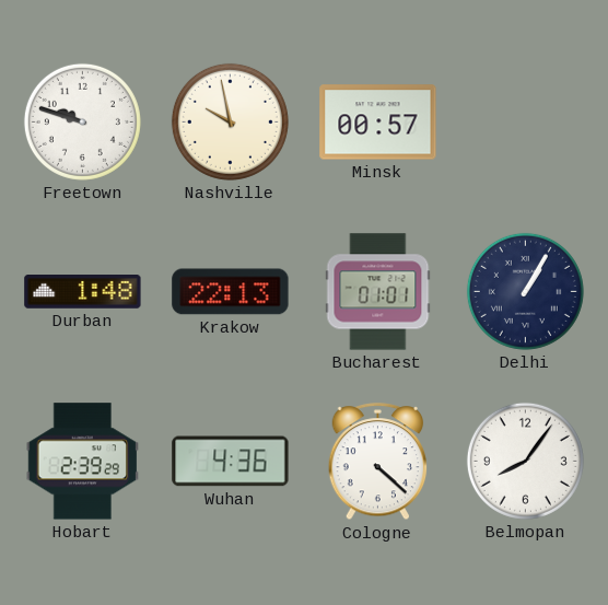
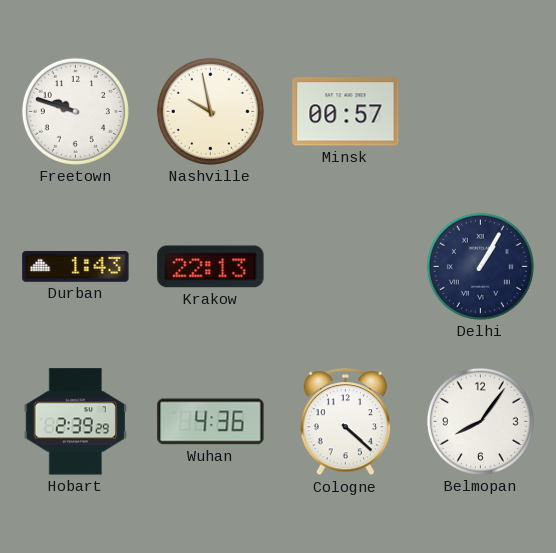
Durban: 1:48 -> 1:43 (76, 267)
Bucharest: 01:01 -> none (378, 292)
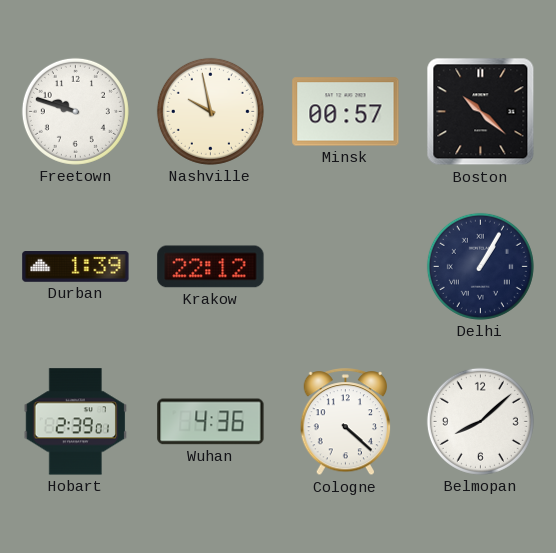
Boston: none -> 10:22 (481, 112)
Durban: 1:43 -> 1:39 (76, 267)
Krakow: 22:13 -> 22:12 (211, 267)
Hobart: 2:39:29 -> 2:39:01 (75, 422)
Belmopan: 8:06 -> 8:08 (480, 421)
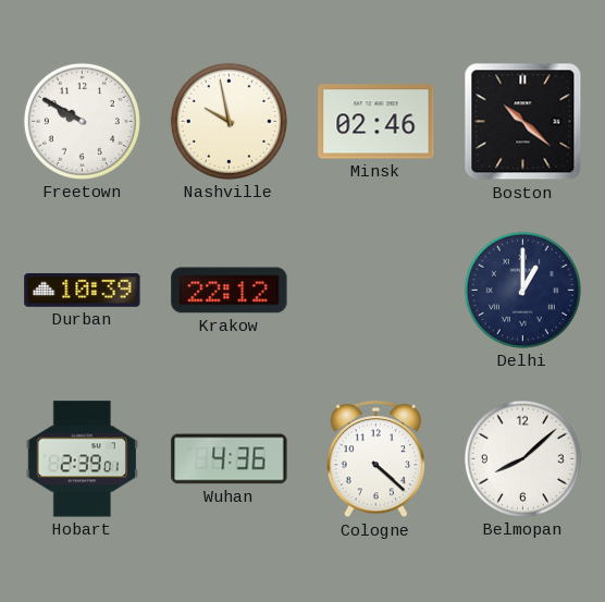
Freetown: 9:48 -> 9:50 (82, 121)
Minsk: 00:57 -> 02:46 (376, 122)
Durban: 1:39 -> 10:39 (83, 291)
Delhi: 1:05 -> 1:00 (522, 290)
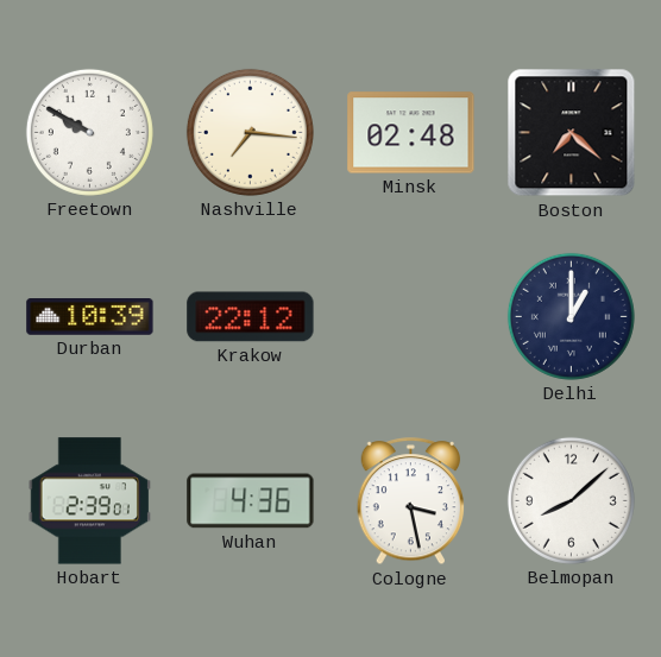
Nashville: 9:58 -> 7:16 (250, 132)
Minsk: 02:46 -> 02:48 (411, 133)
Boston: 10:22 -> 7:22 (572, 133)
Cologne: 4:22 -> 3:28 (411, 501)
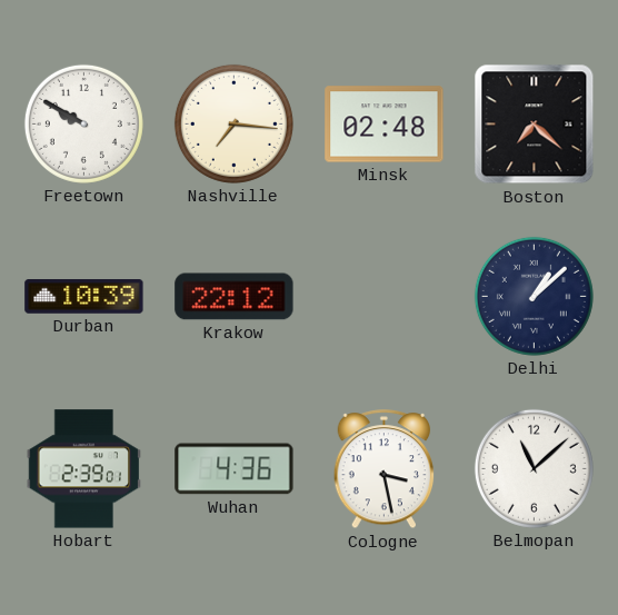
Delhi: 1:00 -> 1:08 (534, 296)
Belmopan: 8:08 -> 11:08 (534, 468)
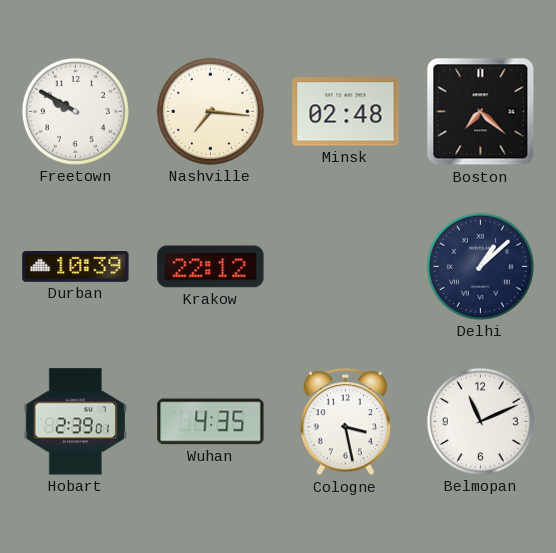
Wuhan: 4:36 -> 4:35 (211, 422)
Belmopan: 11:08 -> 11:11 (480, 421)
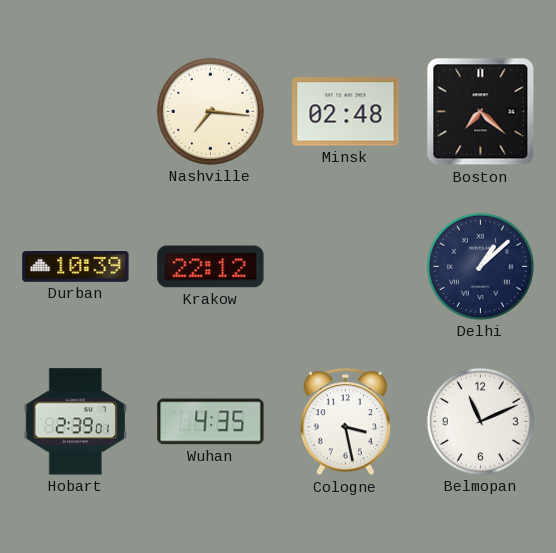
Freetown: 9:50 -> none (75, 111)
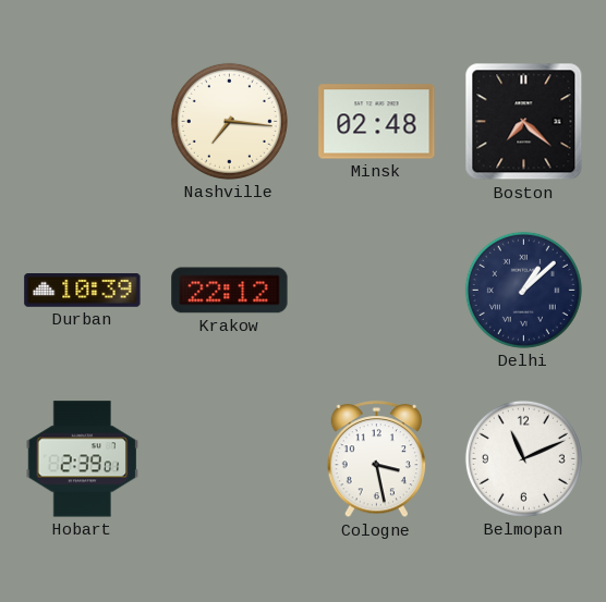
Wuhan: 4:35 -> none (211, 422)
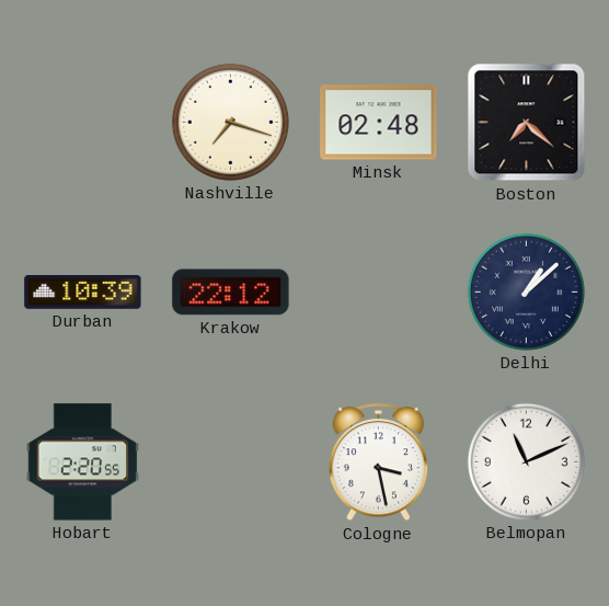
Nashville: 7:16 -> 7:18 (230, 122)
Hobart: 2:39 -> 2:20 (82, 462)
